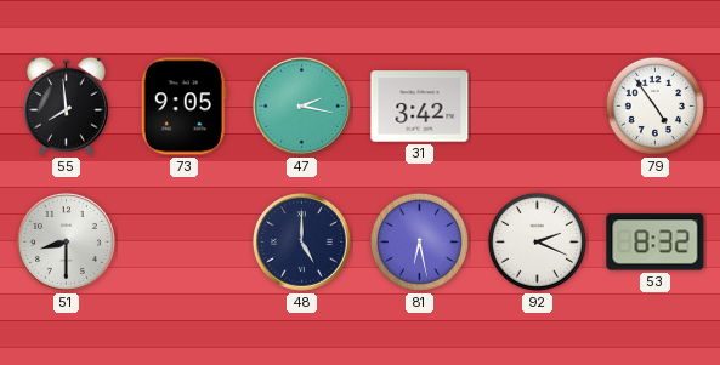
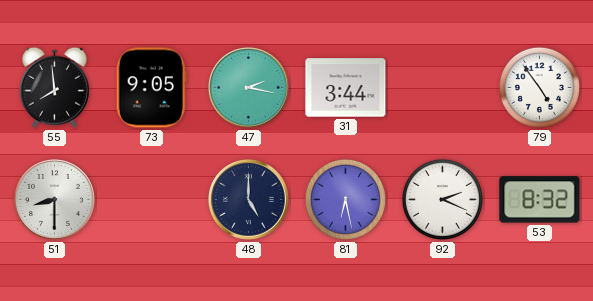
31: 3:42 -> 3:44 (346, 88)
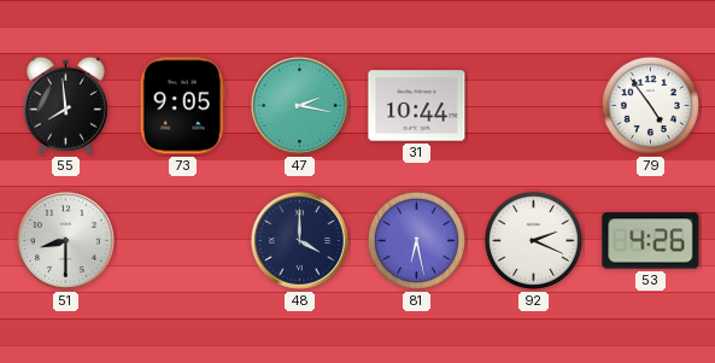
31: 3:44 -> 10:44 (417, 106)
48: 5:00 -> 4:00 (299, 240)
53: 8:32 -> 4:26 (651, 241)
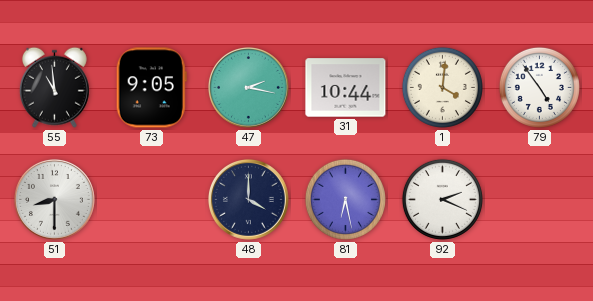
55: 7:59 -> 10:59 (54, 87)
1: none -> 4:01 (442, 87)
53: 4:26 -> none (651, 241)
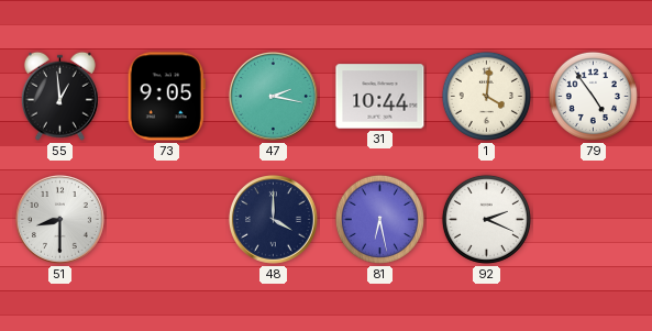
55: 10:59 -> 12:59 (59, 96)
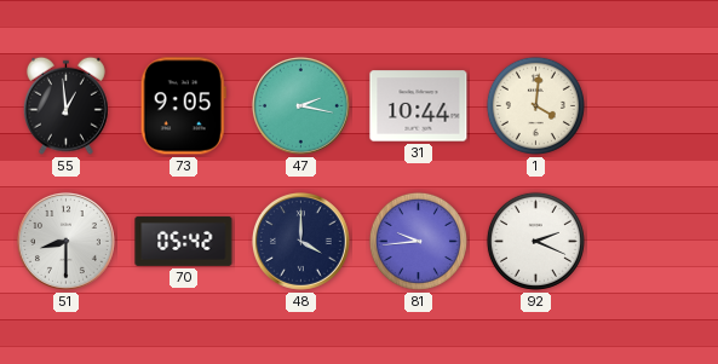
79: 4:54 -> none (593, 96)
70: none -> 05:42 (184, 241)
81: 6:28 -> 9:44 (418, 241)
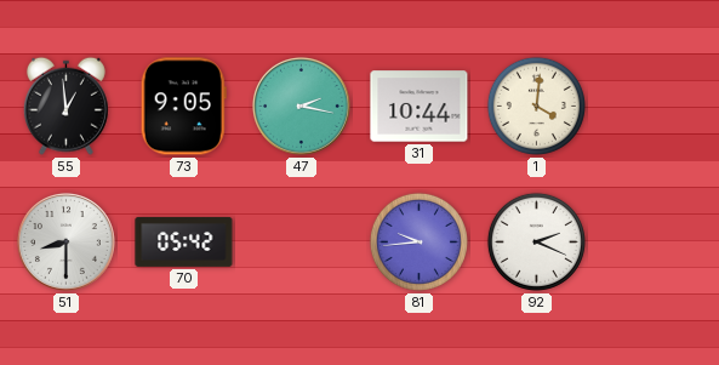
48: 4:00 -> none (300, 241)
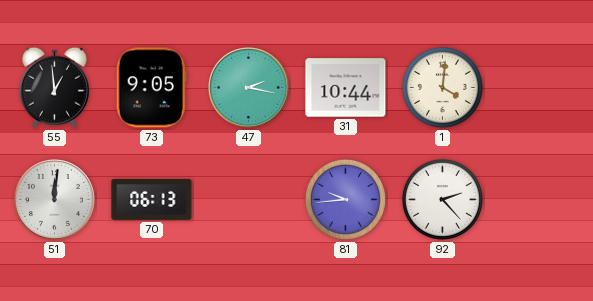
51: 8:30 -> 12:01 (54, 199)
70: 05:42 -> 06:13 (152, 199)
92: 2:19 -> 2:23 (442, 199)
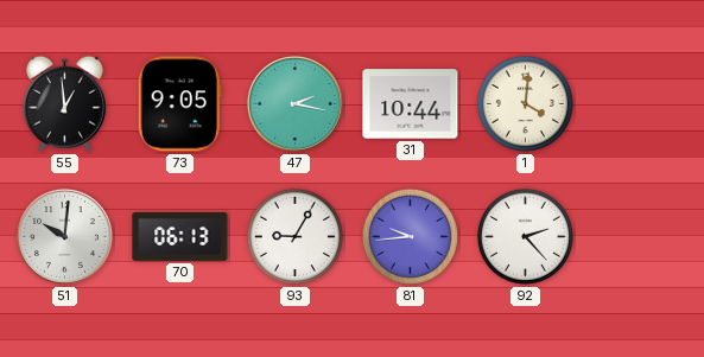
51: 12:01 -> 10:01 (64, 236)
93: none -> 9:05 (294, 236)
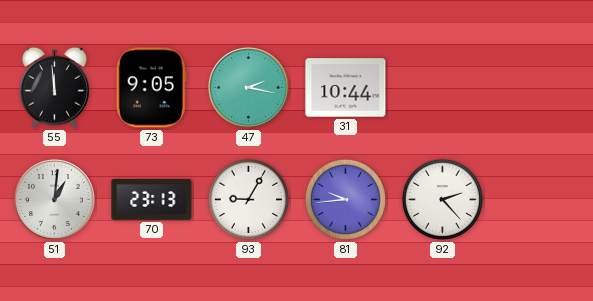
55: 12:59 -> 11:59 (54, 87)
1: 4:01 -> none (525, 103)
51: 10:01 -> 1:01 (54, 199)
70: 06:13 -> 23:13 (152, 199)
